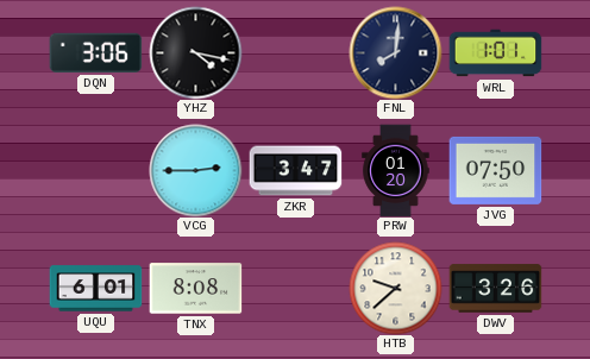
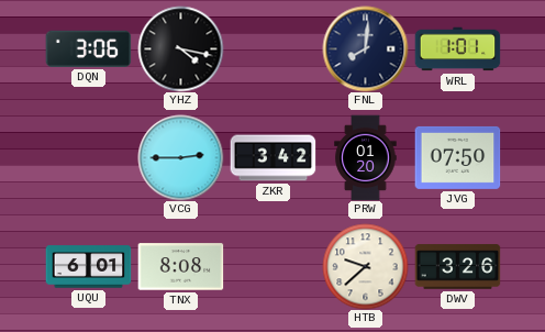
ZKR: 3:47 -> 3:42 (272, 158)
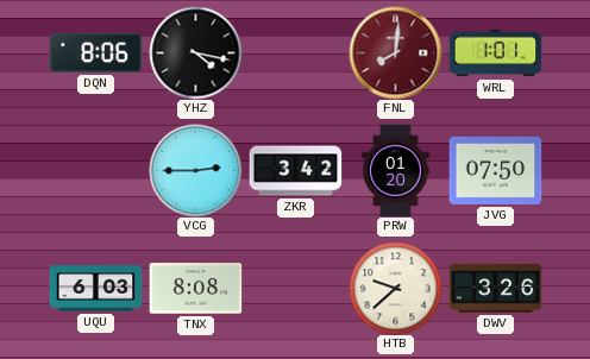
DQN: 3:06 -> 8:06 (95, 52)
FNL dial: navy -> burgundy (395, 52)
UQU: 6:01 -> 6:03 (95, 289)
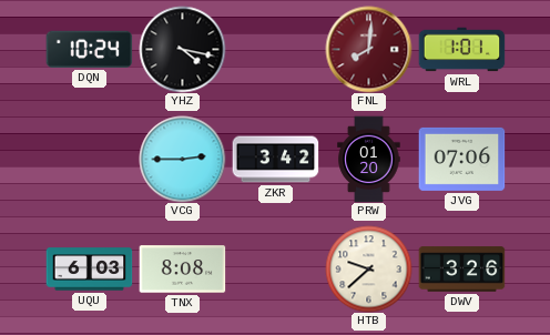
DQN: 8:06 -> 10:24 (89, 49)
JVG: 07:50 -> 07:06 (461, 159)
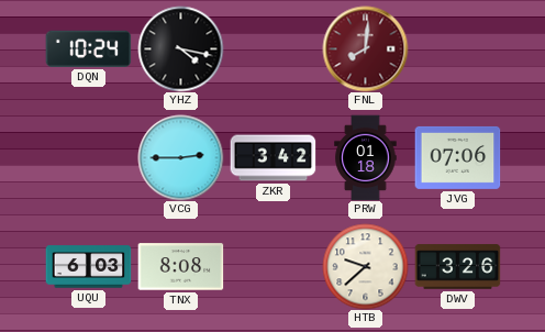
WRL: 1:01 -> none (461, 50)
PRW: 01:20 -> 01:18 (366, 157)
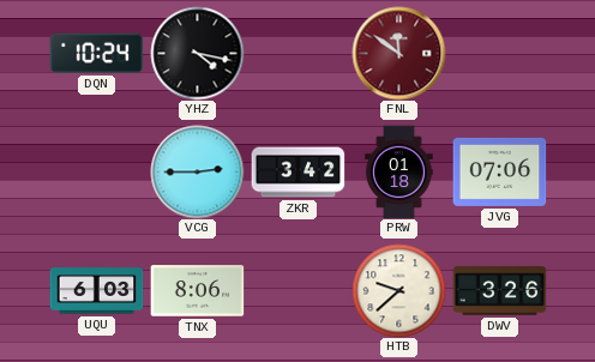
FNL: 8:01 -> 11:51 (398, 53)
TNX: 8:08 -> 8:06 (197, 291)
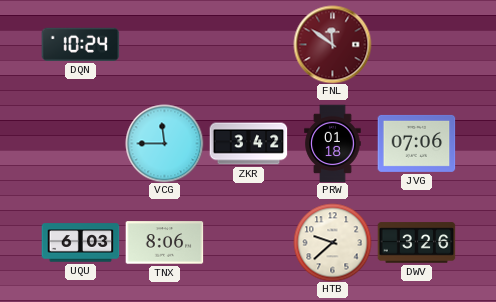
YHZ: 4:17 -> none (197, 53)
VCG: 2:45 -> 11:45 (164, 143)
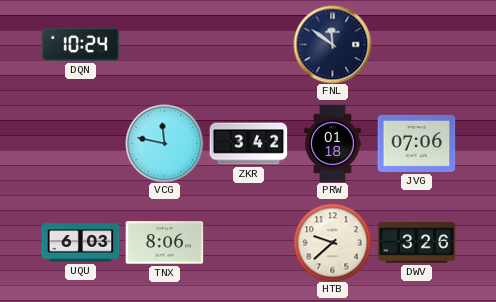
FNL dial: burgundy -> navy (332, 44)
VCG: 11:45 -> 11:47 (164, 143)
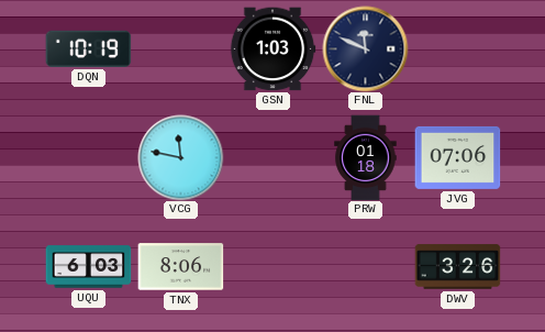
DQN: 10:24 -> 10:19 (88, 48)
GSN: none -> 1:03 (272, 49)
FNL: 11:51 -> 11:49 (365, 48)
ZKR: 3:42 -> none (248, 144)
HTB: 9:38 -> none (332, 242)
